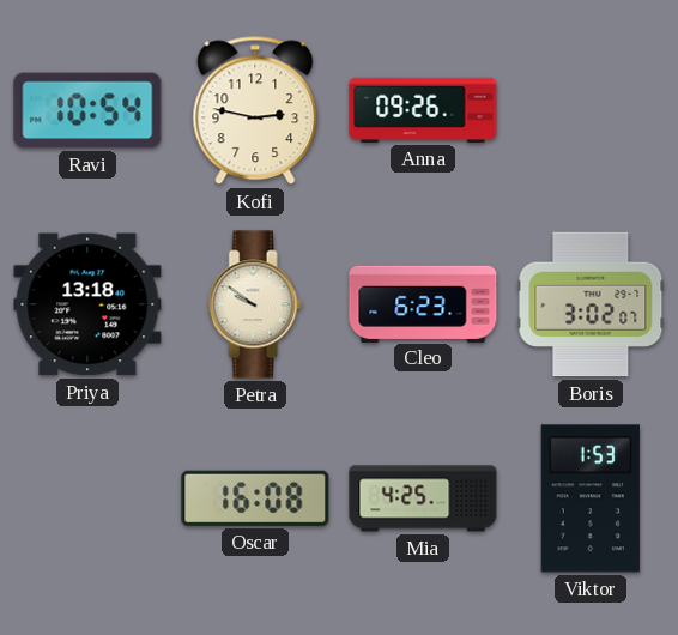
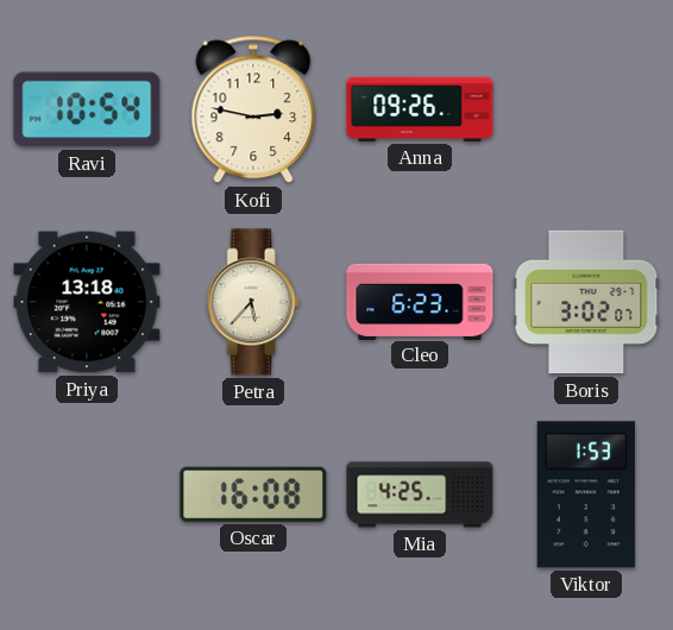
Petra: 9:51 -> 5:37 (253, 302)
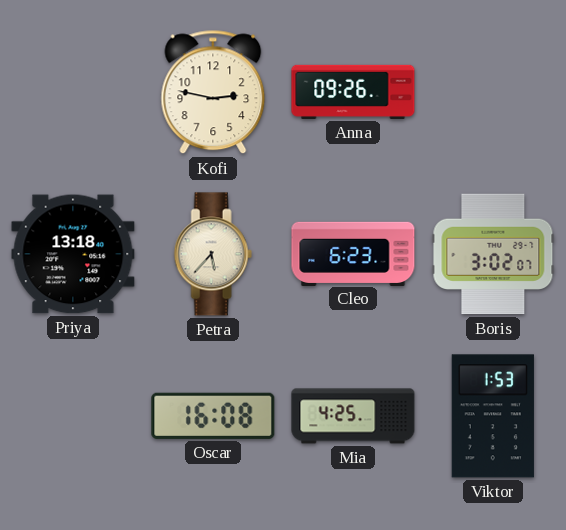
Ravi: 10:54 -> none (87, 109)
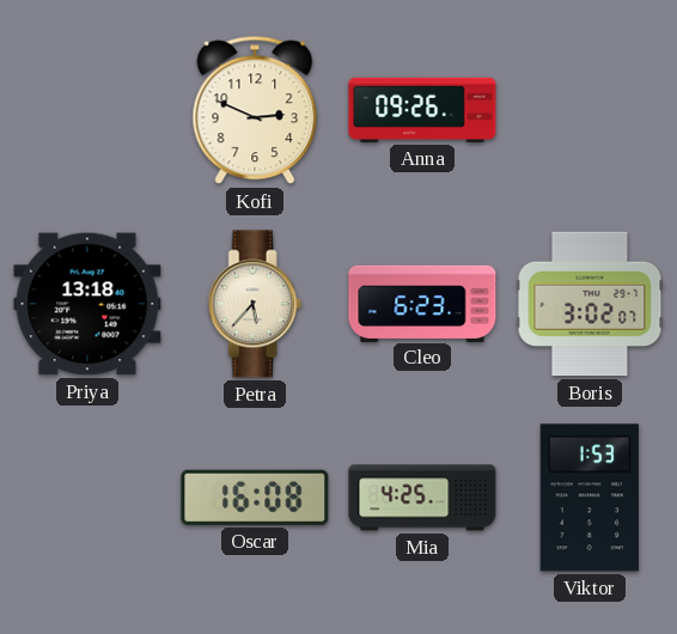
Kofi: 2:47 -> 2:49 (255, 110)
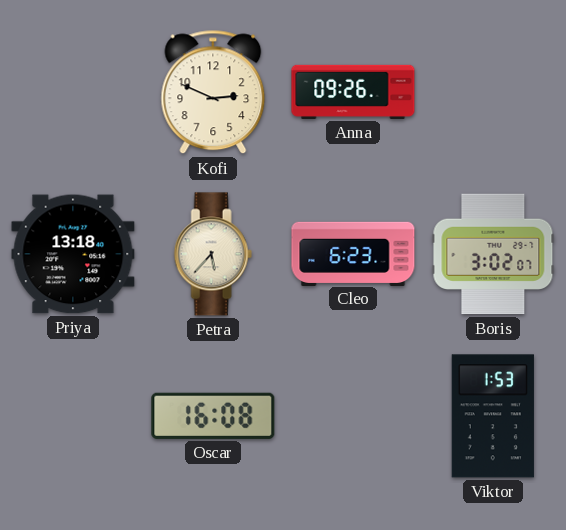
Mia: 4:25 -> none (422, 498)
